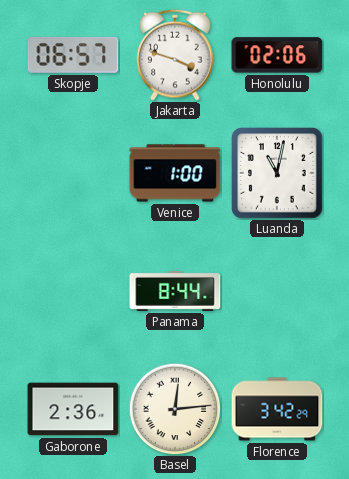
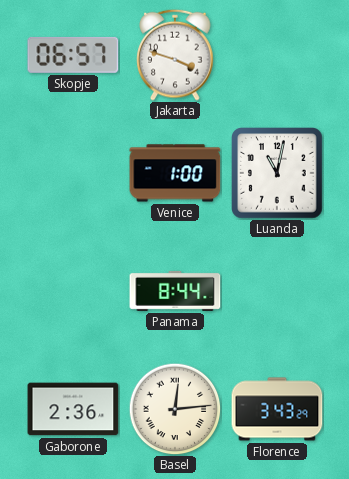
Honolulu: 02:06 -> none (277, 55)
Florence: 3:42 -> 3:43 (277, 409)
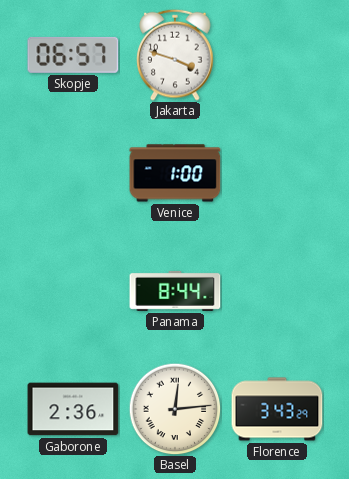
Luanda: 11:02 -> none (278, 174)
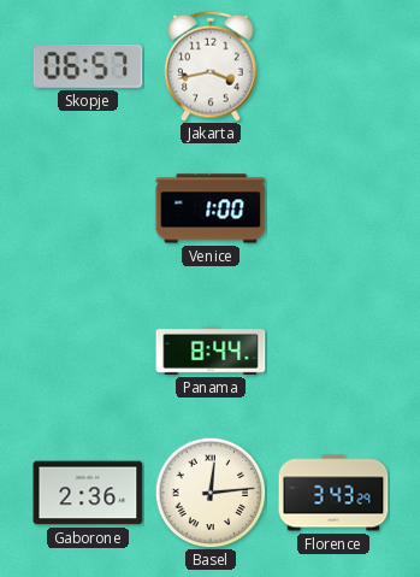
Jakarta: 3:48 -> 3:43 (211, 66)
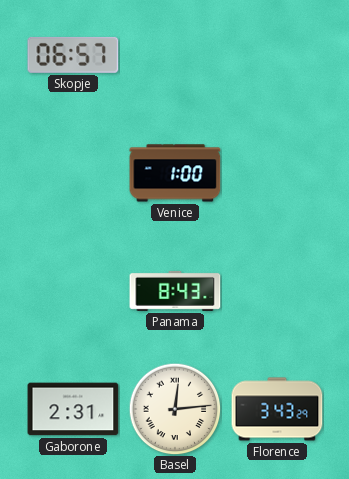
Jakarta: 3:43 -> none (211, 66)
Panama: 8:44 -> 8:43 (175, 291)
Gaborone: 2:36 -> 2:31 (73, 409)
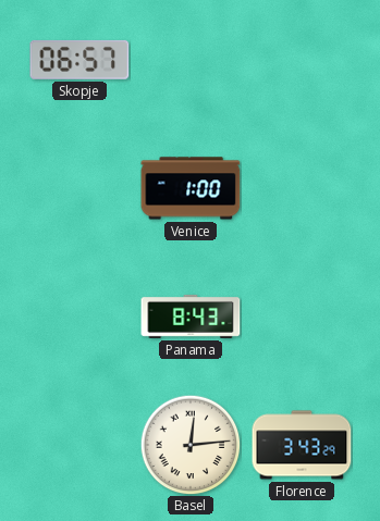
Gaborone: 2:31 -> none (73, 409)
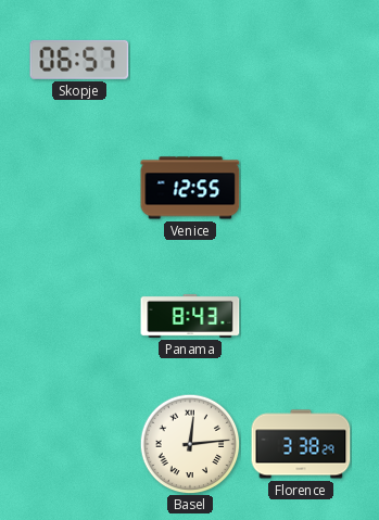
Venice: 1:00 -> 12:55 (190, 188)
Florence: 3:43 -> 3:38 (301, 444)
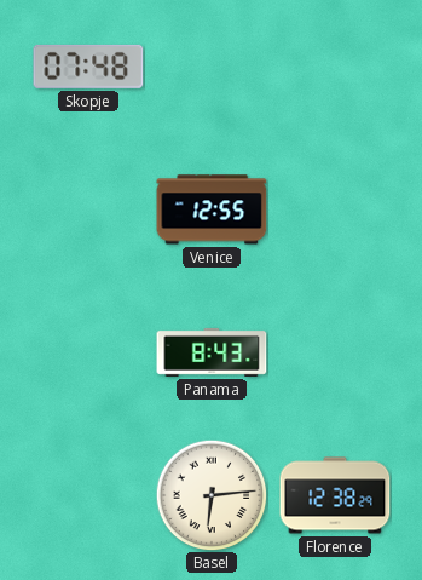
Skopje: 06:57 -> 07:48 (88, 67)
Basel: 12:14 -> 6:14 (212, 495)
Florence: 3:38 -> 12:38 (335, 495)
